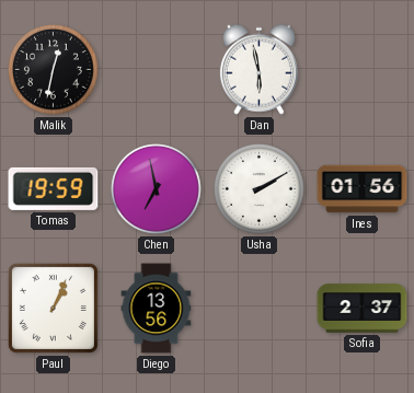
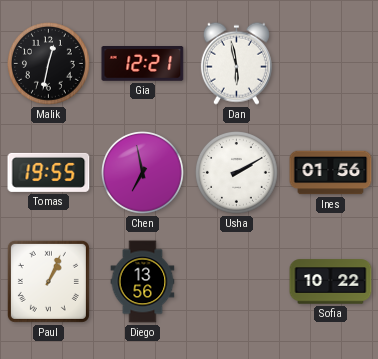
Gia: none -> 12:21 (143, 64)
Tomas: 19:59 -> 19:55 (49, 172)
Sofia: 2:37 -> 10:22 (331, 282)
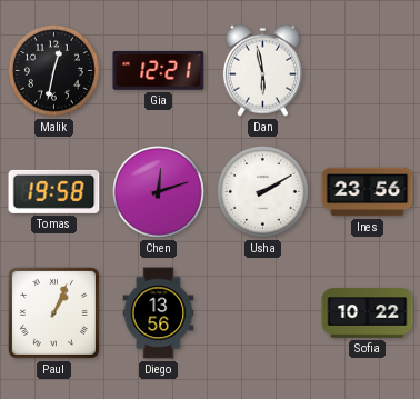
Tomas: 19:55 -> 19:58 (54, 191)
Chen: 6:58 -> 12:12 (159, 192)
Ines: 01:56 -> 23:56 (368, 192)
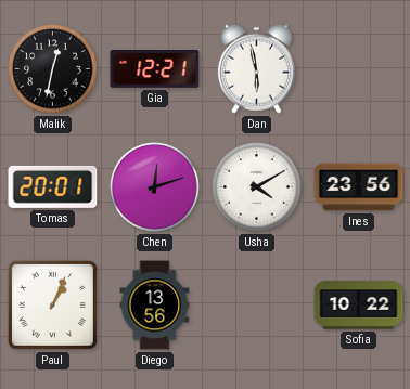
Tomas: 19:58 -> 20:01 (53, 186)
Usha: 2:10 -> 4:10 (257, 187)
